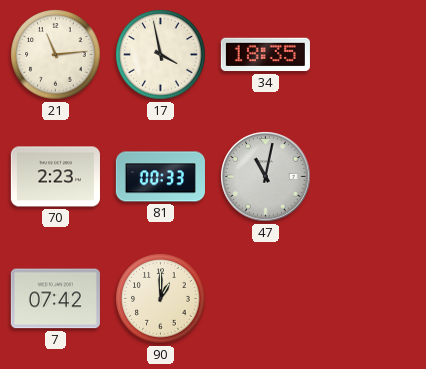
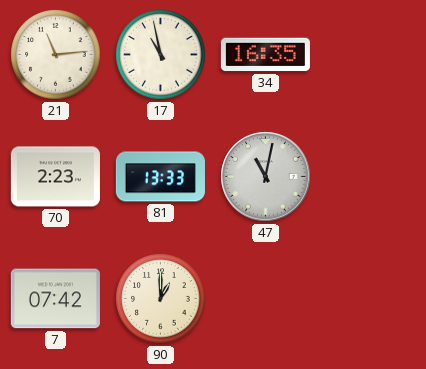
17: 3:58 -> 10:58 (161, 55)
34: 18:35 -> 16:35 (265, 55)
81: 00:33 -> 13:33 (160, 177)
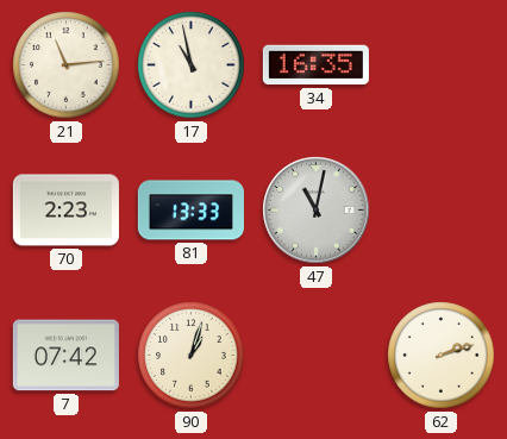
90: 1:00 -> 1:03 (192, 356)
62: none -> 2:12 (442, 356)
